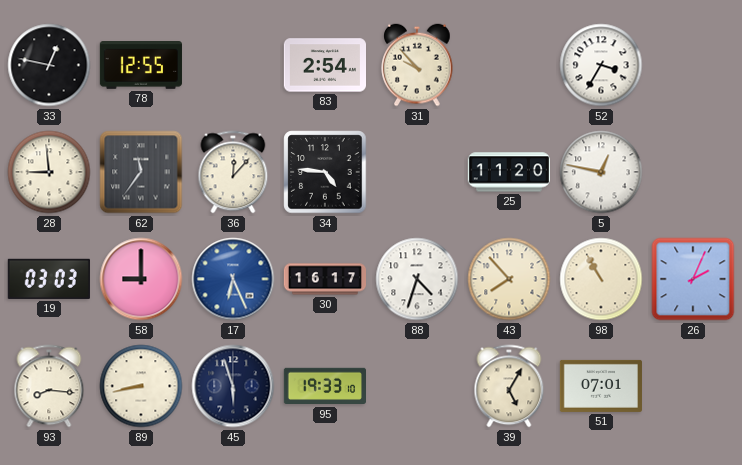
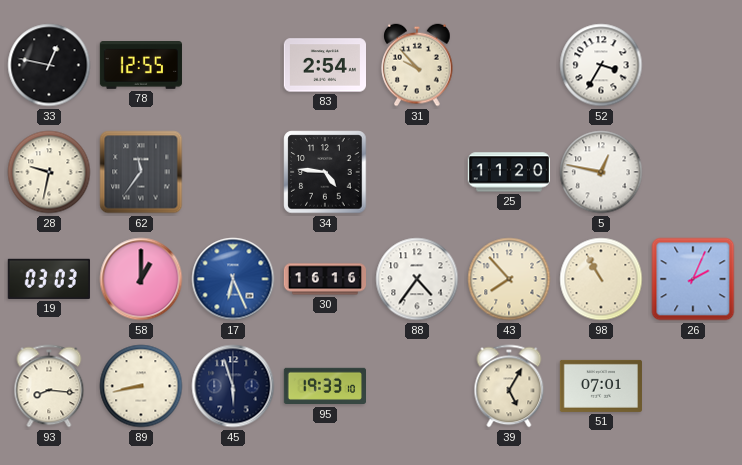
28: 8:59 -> 9:32 (49, 172)
36: 12:07 -> none (233, 172)
58: 9:00 -> 1:00 (141, 279)
30: 16:17 -> 16:16 (324, 279)
88: 4:33 -> 4:36 (417, 279)
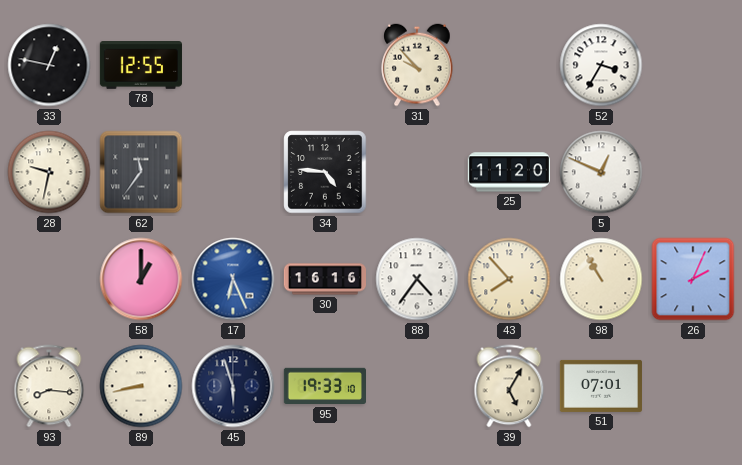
83: 2:54 -> none (324, 65)
5: 12:47 -> 12:49 (601, 172)
19: 03:03 -> none (49, 279)
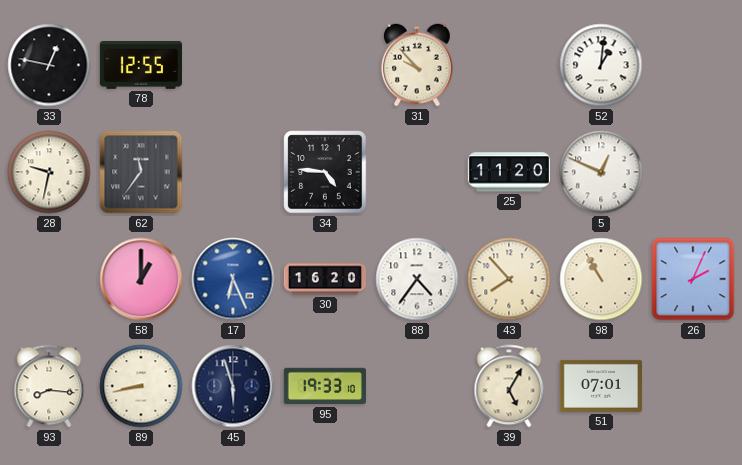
52: 3:35 -> 1:01 (601, 65)
30: 16:16 -> 16:20 (324, 279)
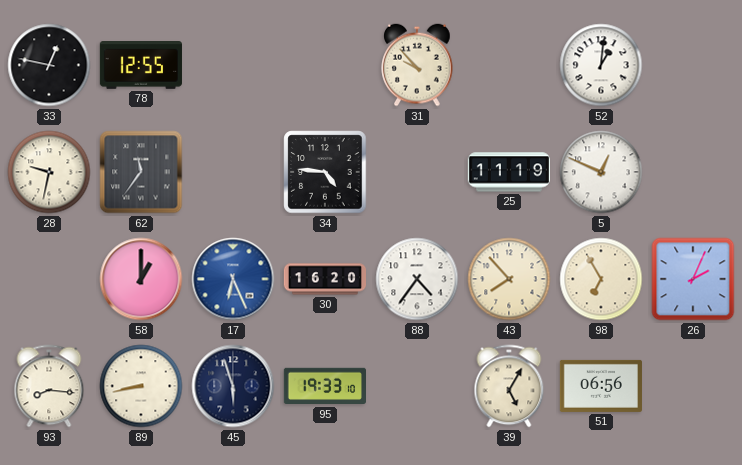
25: 11:20 -> 11:19 (508, 172)
98: 10:55 -> 6:55 (601, 279)
51: 07:01 -> 06:56 (601, 386)
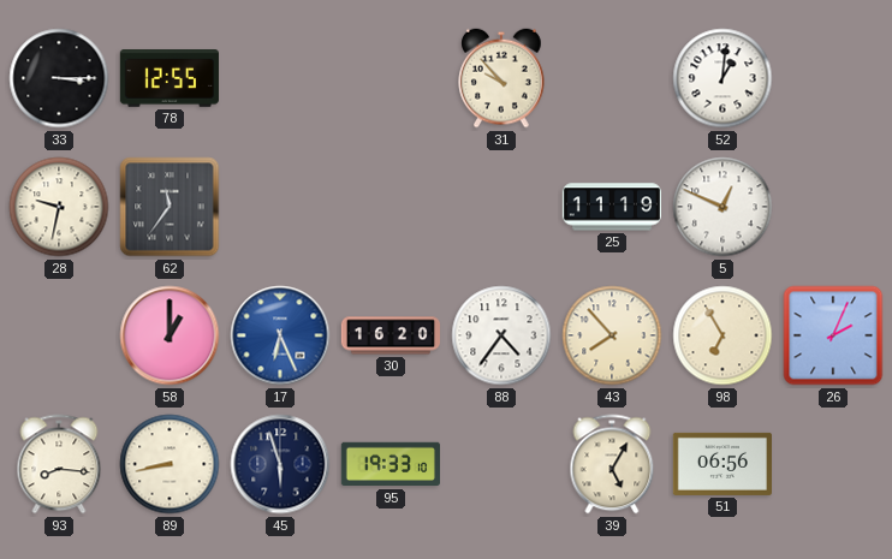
33: 12:47 -> 3:15 (59, 78)
34: 4:46 -> none (325, 172)
